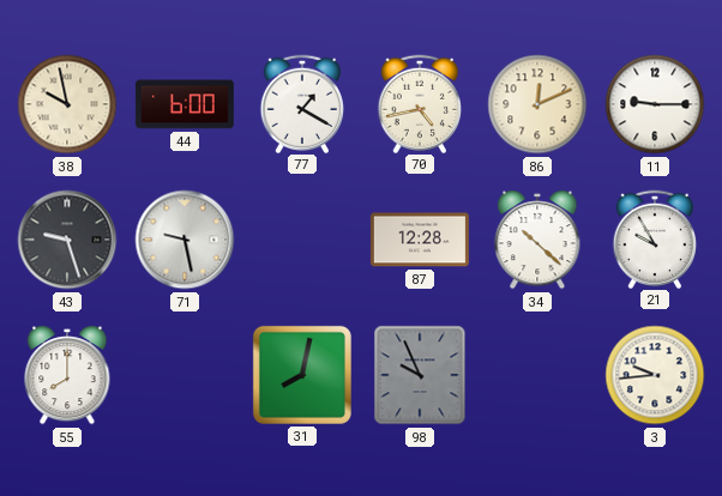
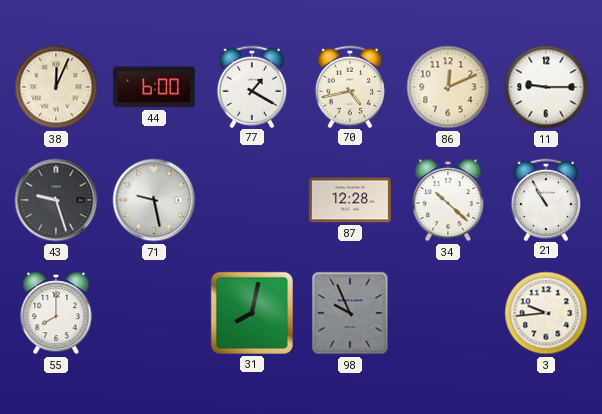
38: 9:58 -> 12:04 (56, 87)
21: 9:55 -> 10:55 (545, 199)
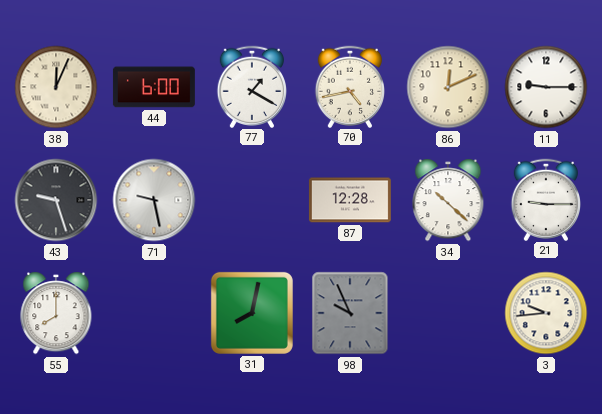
21: 10:55 -> 9:15 (545, 199)
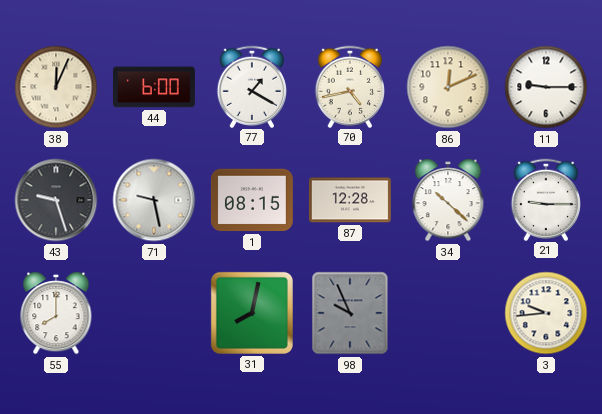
1: none -> 08:15 (252, 200)
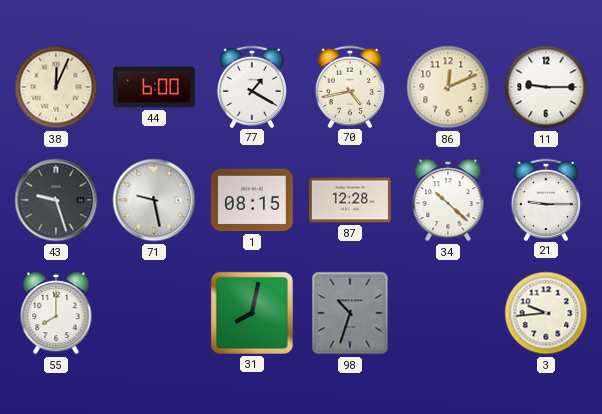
98: 9:56 -> 10:33 (350, 313)
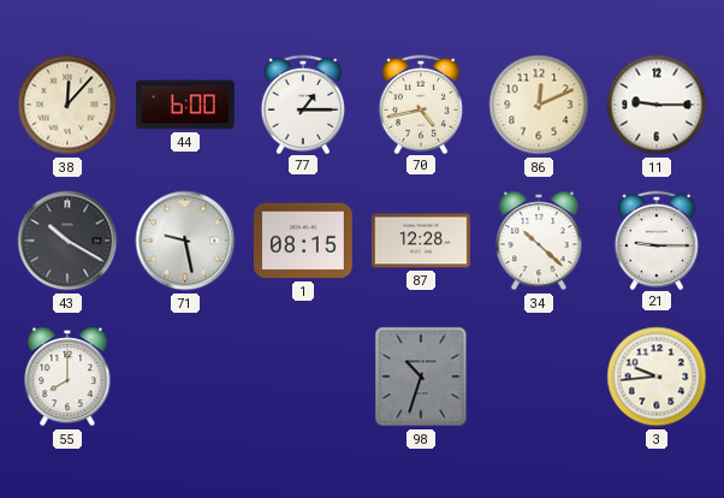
38: 12:04 -> 12:07 (67, 105)
77: 1:20 -> 1:15 (302, 103)
43: 9:27 -> 10:20 (67, 241)
31: 8:02 -> none (252, 313)
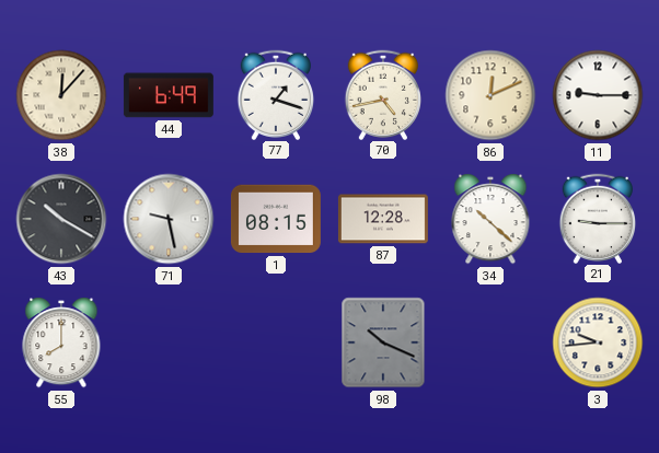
44: 6:00 -> 6:49 (169, 95)
77: 1:15 -> 1:18 (275, 94)
98: 10:33 -> 10:19 (383, 342)
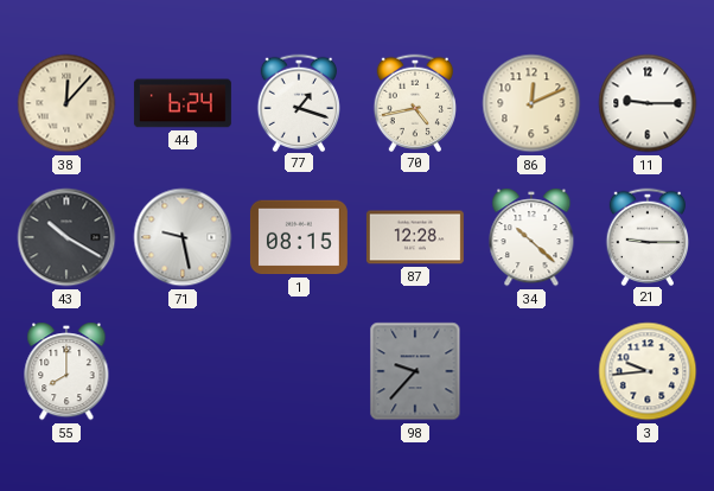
44: 6:49 -> 6:24 (183, 103)
98: 10:19 -> 9:37 (415, 371)
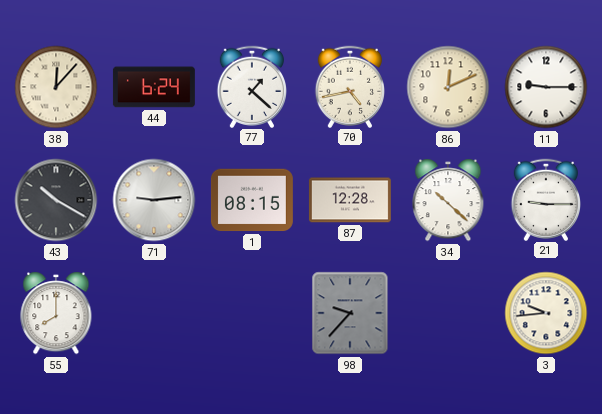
77: 1:18 -> 1:22 (251, 86)
71: 9:28 -> 9:14 (154, 200)
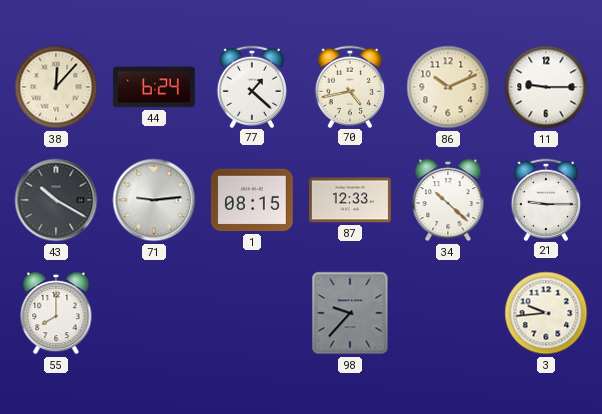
86: 12:11 -> 10:11 (448, 87)
87: 12:28 -> 12:33 (350, 200)
